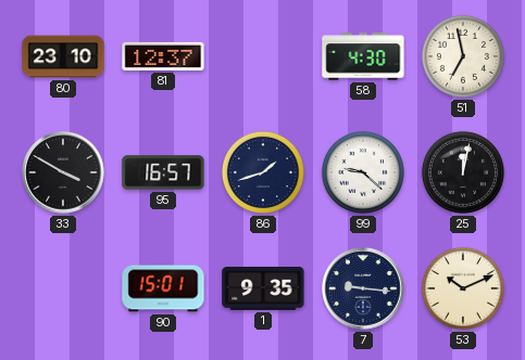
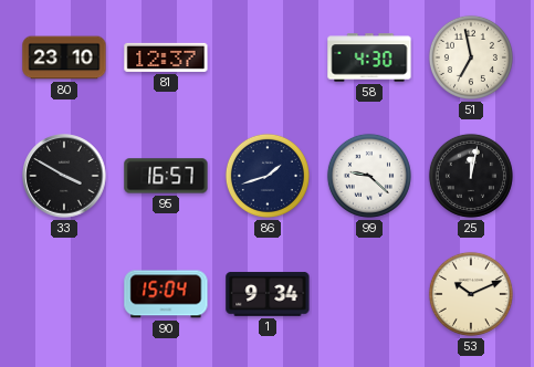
90: 15:01 -> 15:04 (166, 294)
1: 9:35 -> 9:34 (268, 294)
7: 9:16 -> none (363, 288)
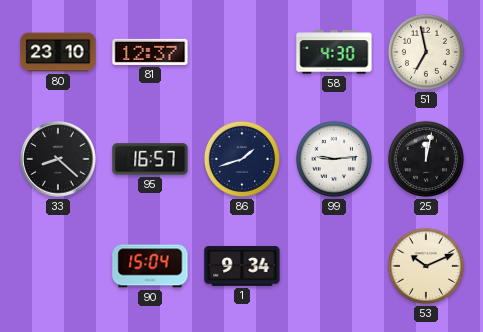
33: 3:50 -> 8:22 (58, 159)
99: 9:22 -> 9:14 (334, 159)
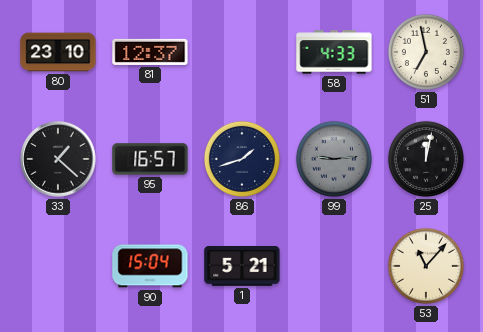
58: 4:30 -> 4:33 (334, 52)
33: 8:22 -> 1:22 (58, 159)
99 dial: white -> grey (334, 159)
1: 9:34 -> 5:21 (242, 266)
53: 10:11 -> 11:07 (426, 266)
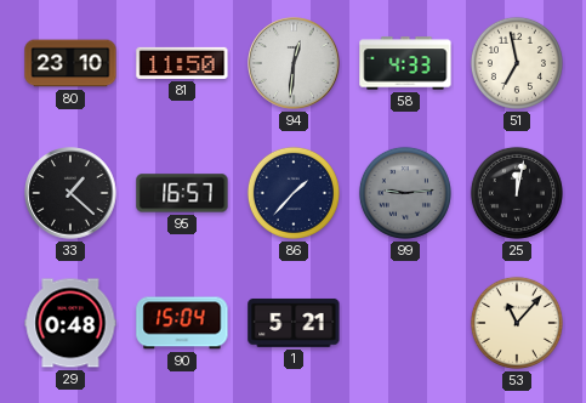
81: 12:37 -> 11:50 (182, 63)
94: none -> 12:31 (294, 63)
86: 1:42 -> 1:37 (294, 193)
29: none -> 0:48 (70, 323)
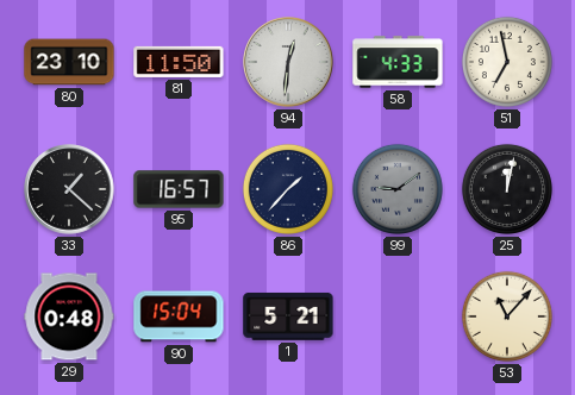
99: 9:14 -> 9:09 (398, 189)
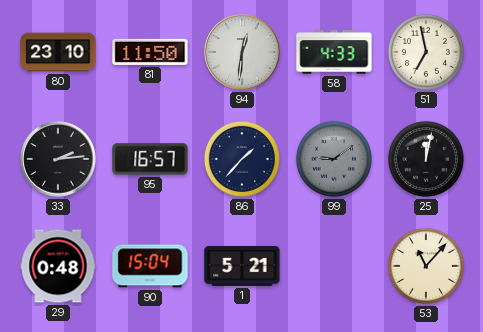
33: 1:22 -> 2:14 (58, 159)
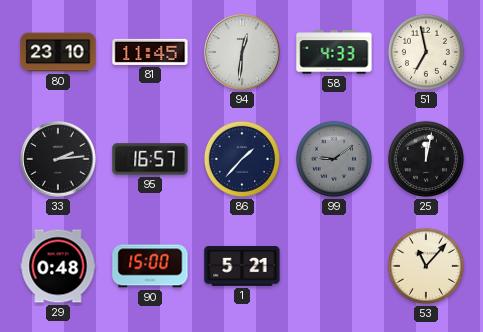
81: 11:50 -> 11:45 (150, 52)
90: 15:04 -> 15:00 (150, 266)
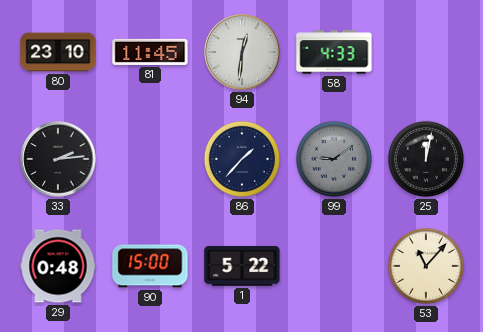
51: 6:58 -> none (426, 52)
95: 16:57 -> none (150, 159)
1: 5:21 -> 5:22 (242, 266)
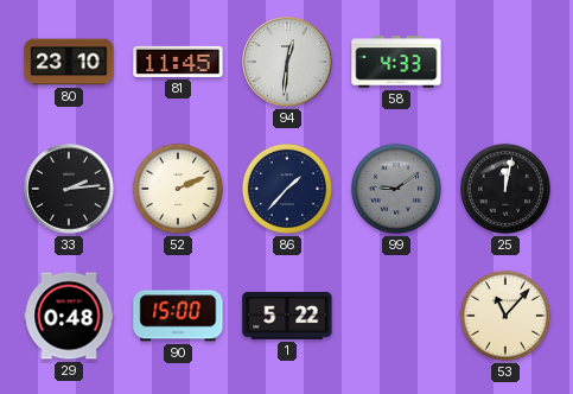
52: none -> 2:11 (178, 189)
